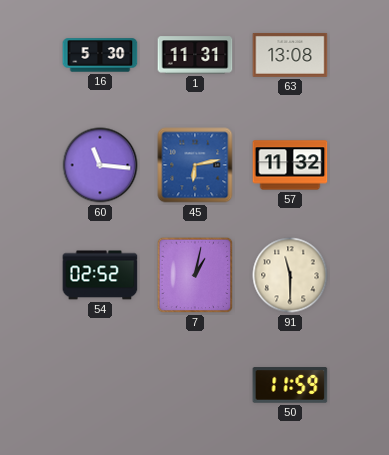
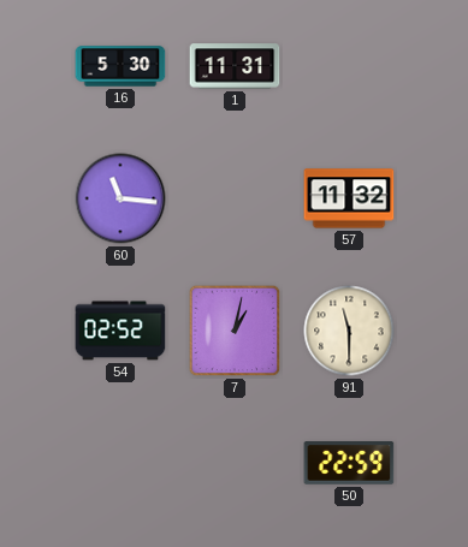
63: 13:08 -> none (290, 55)
45: 6:13 -> none (195, 165)
50: 11:59 -> 22:59 (349, 463)
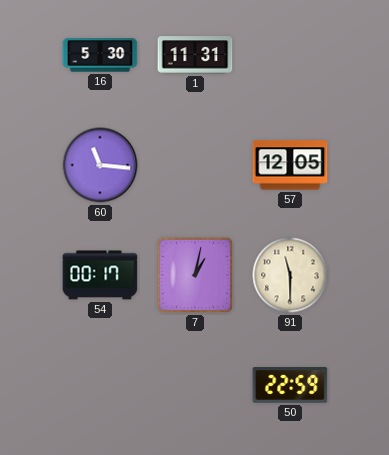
57: 11:32 -> 12:05 (290, 165)
54: 02:52 -> 00:17 (100, 275)
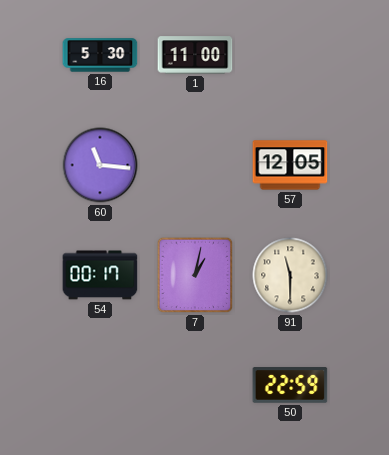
1: 11:31 -> 11:00 (195, 55)
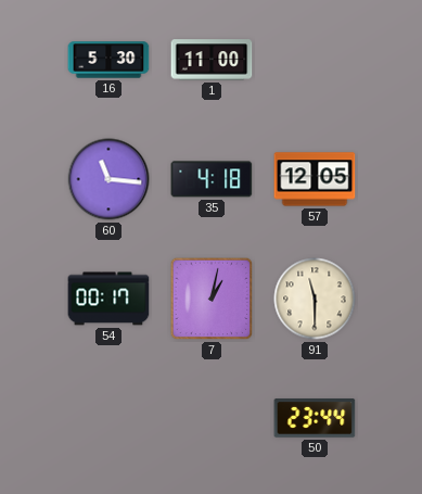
35: none -> 4:18 (212, 179)
50: 22:59 -> 23:44 (315, 418)
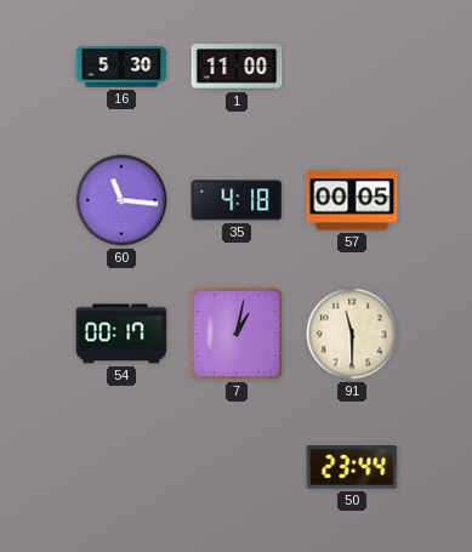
57: 12:05 -> 00:05 (352, 200)
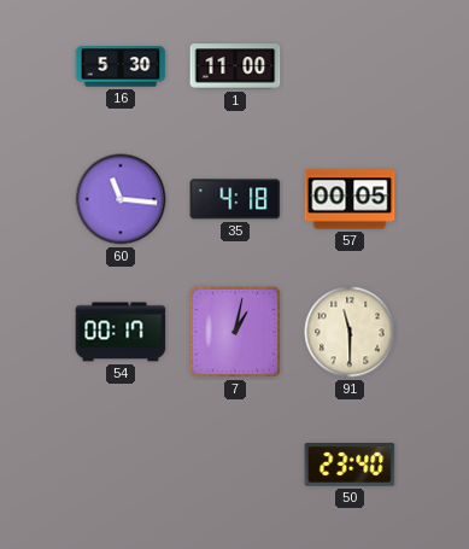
50: 23:44 -> 23:40 (350, 465)
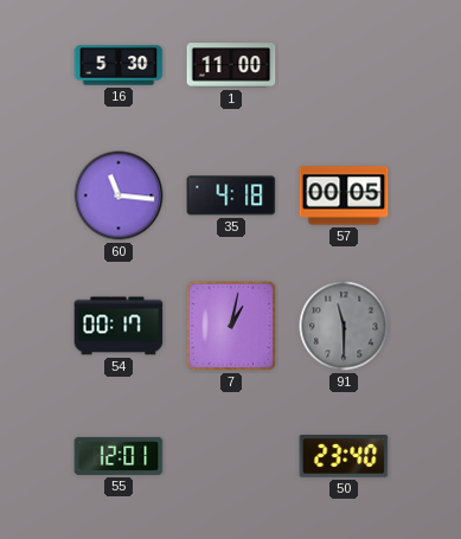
91 dial: cream -> grey (344, 326)
55: none -> 12:01 (119, 456)
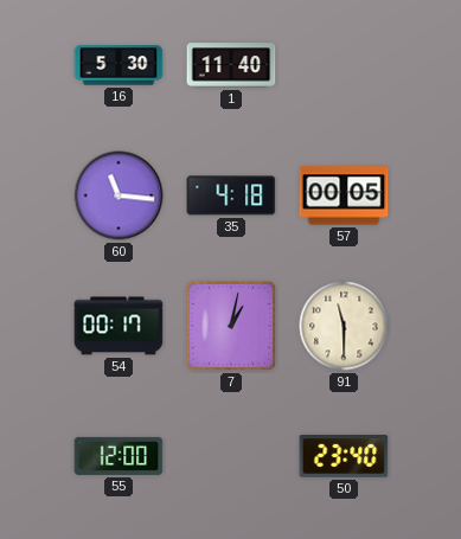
1: 11:00 -> 11:40 (231, 65)
91 dial: grey -> cream (344, 326)
55: 12:01 -> 12:00 (119, 456)
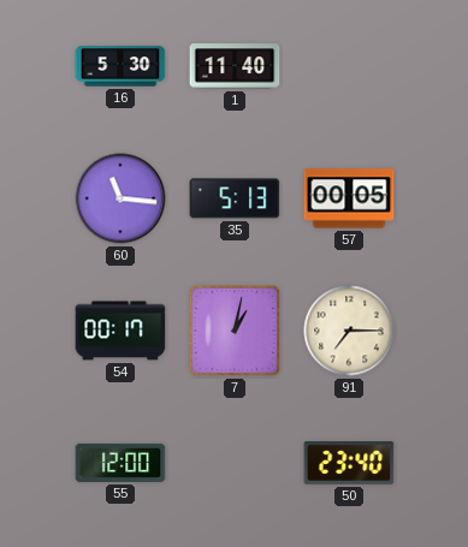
35: 4:18 -> 5:13 (235, 198)
91: 11:30 -> 7:15 (349, 331)
